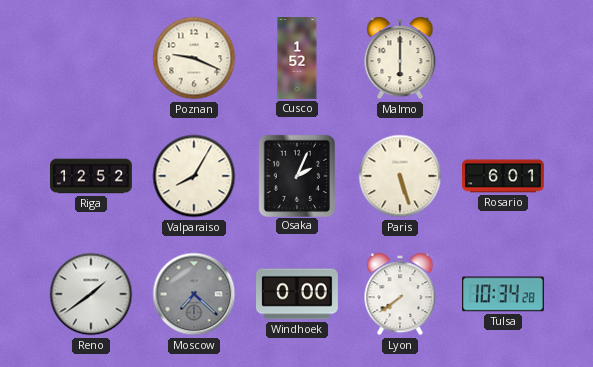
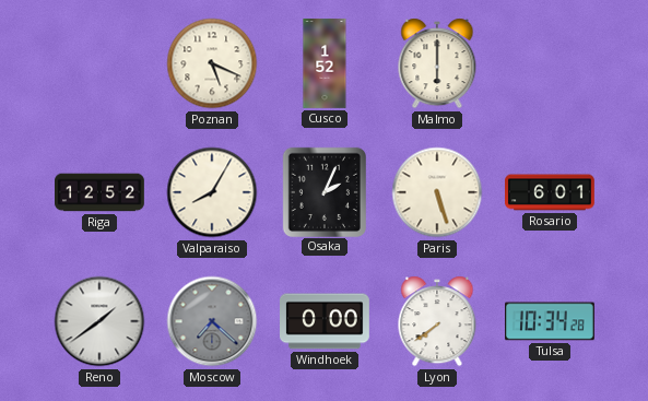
Poznan: 9:19 -> 5:19 (212, 63)
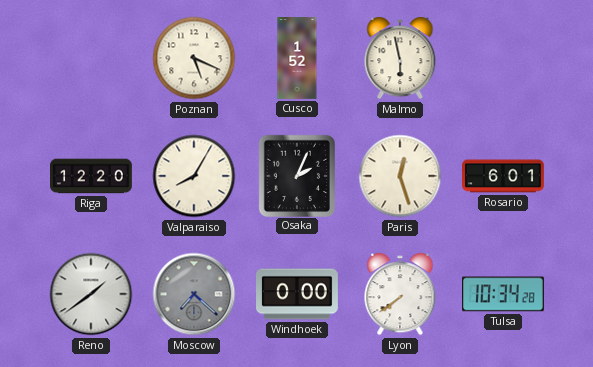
Malmo: 6:00 -> 5:58 (400, 58)
Riga: 12:52 -> 12:20 (92, 176)
Paris: 5:27 -> 12:27 (400, 176)
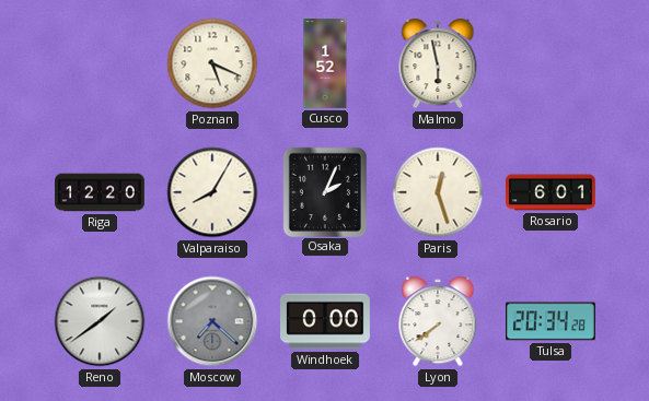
Tulsa: 10:34 -> 20:34 (552, 321)
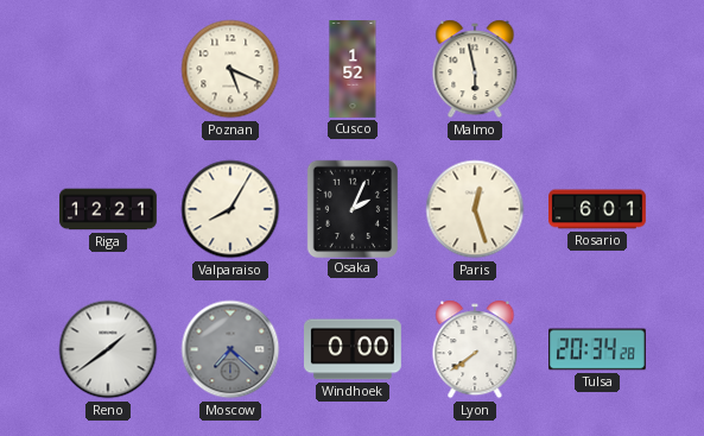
Riga: 12:20 -> 12:21 (109, 209)
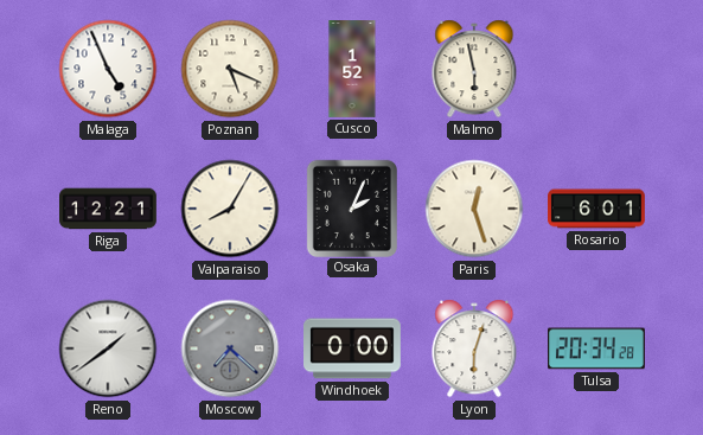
Malaga: none -> 4:56 (108, 69)
Lyon: 7:39 -> 6:03 (474, 348)
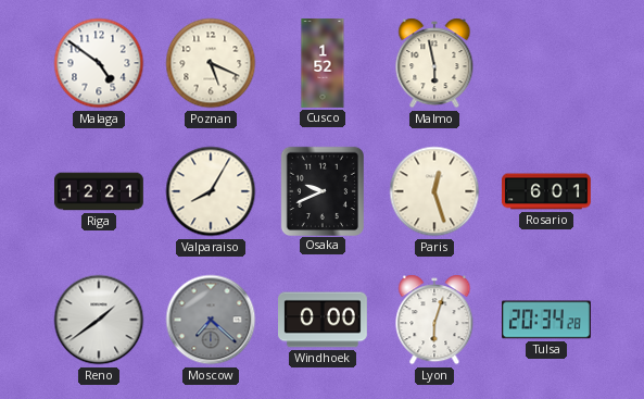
Malaga: 4:56 -> 4:51 (99, 63)
Osaka: 2:04 -> 9:41 (321, 190)
